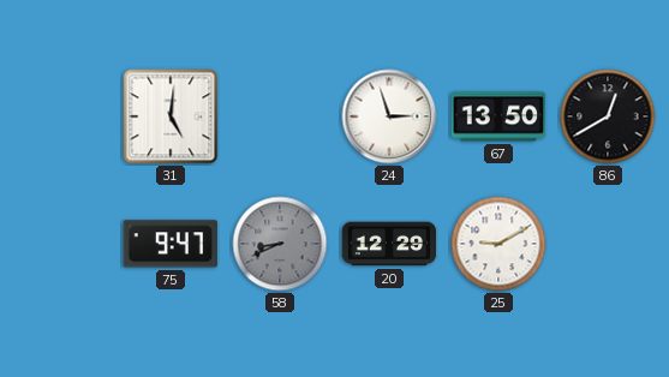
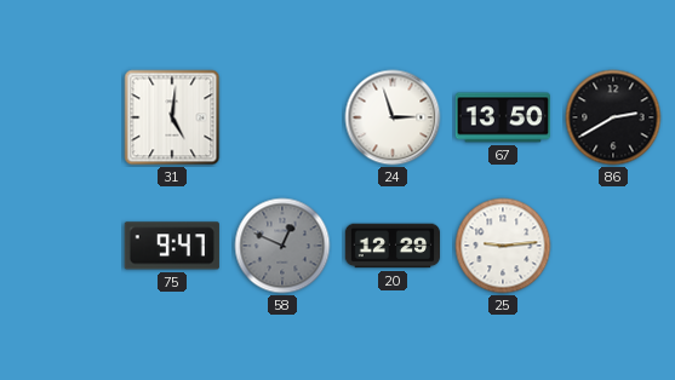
86: 12:40 -> 2:40 (613, 117)
58: 8:41 -> 12:49 (282, 246)
25: 9:10 -> 9:14 (503, 246)
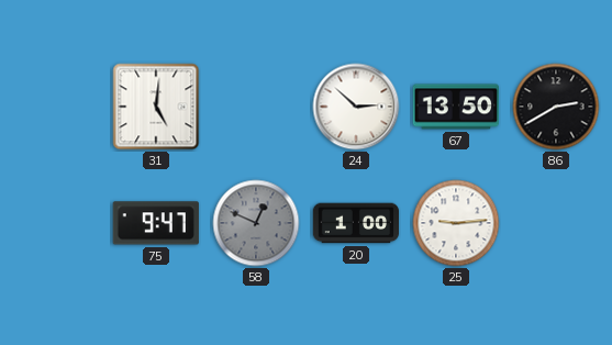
24: 2:57 -> 2:52 (356, 107)
20: 12:29 -> 1:00 (356, 223)
